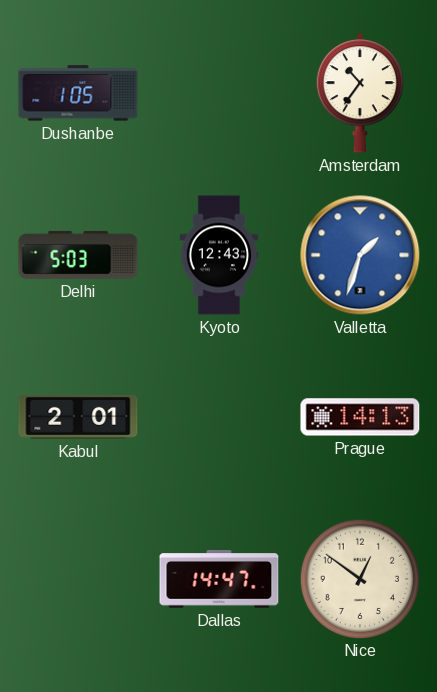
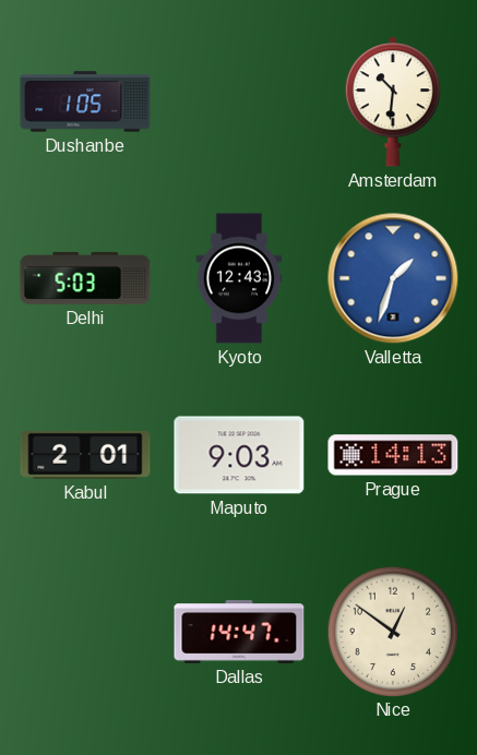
Amsterdam: 10:36 -> 10:31 (393, 101)
Maputo: none -> 9:03 (239, 455)
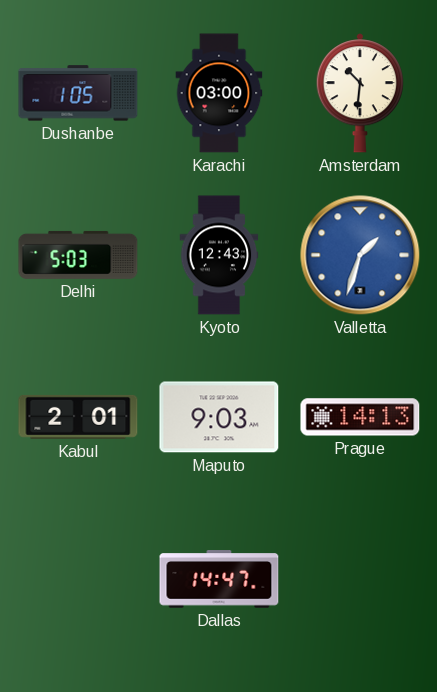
Karachi: none -> 03:00 (219, 93)
Nice: 12:51 -> none (392, 631)
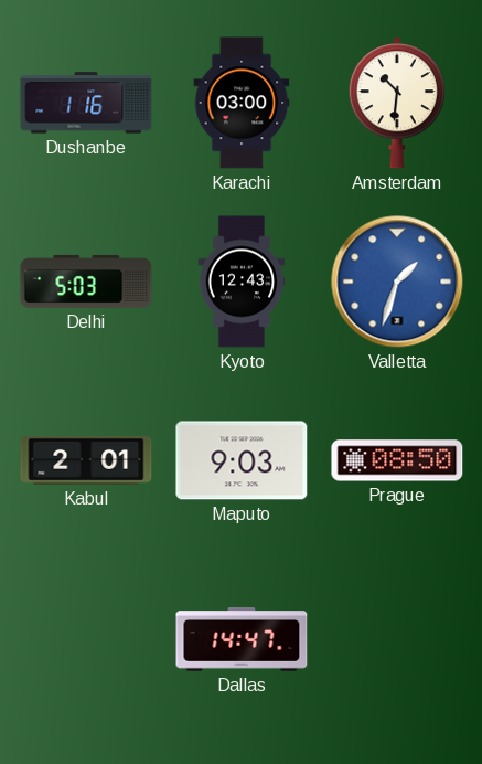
Dushanbe: 1:05 -> 1:16 (86, 103)
Prague: 14:13 -> 08:50 (397, 460)
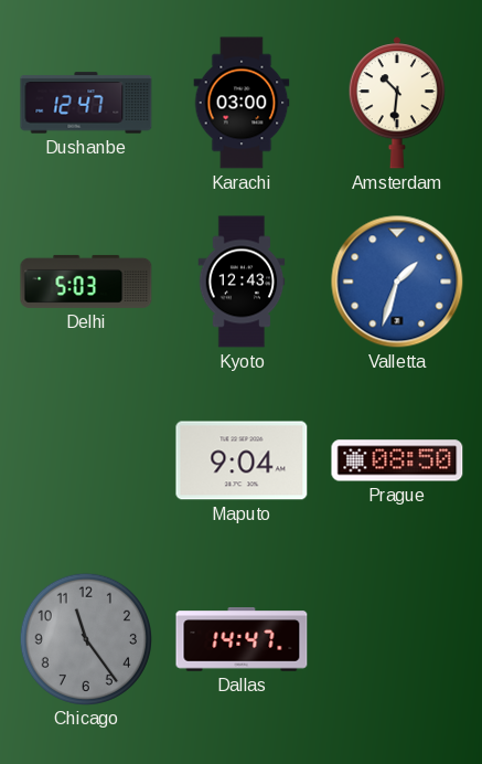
Dushanbe: 1:16 -> 12:47 (86, 103)
Kabul: 2:01 -> none (86, 460)
Maputo: 9:03 -> 9:04 (242, 460)
Chicago: none -> 11:24 (85, 638)
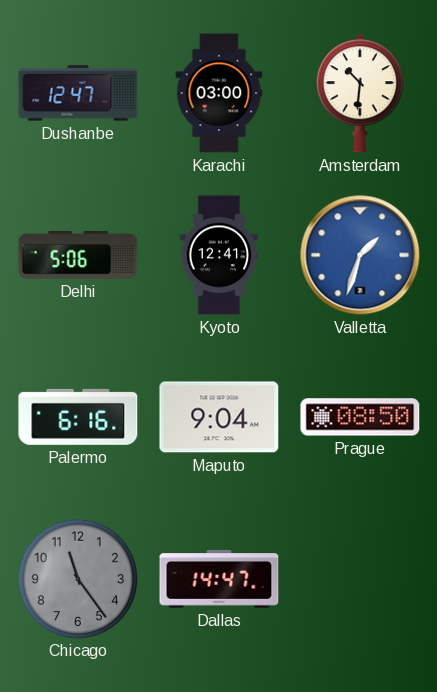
Delhi: 5:03 -> 5:06 (78, 255)
Kyoto: 12:43 -> 12:41 (219, 255)
Palermo: none -> 6:16 (78, 417)
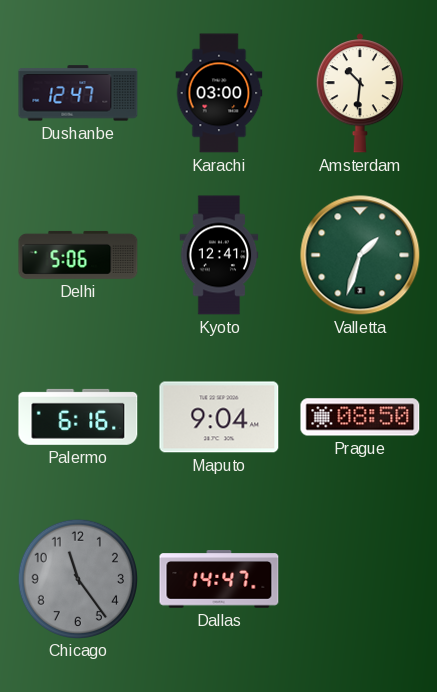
Valletta dial: blue -> green (360, 255)
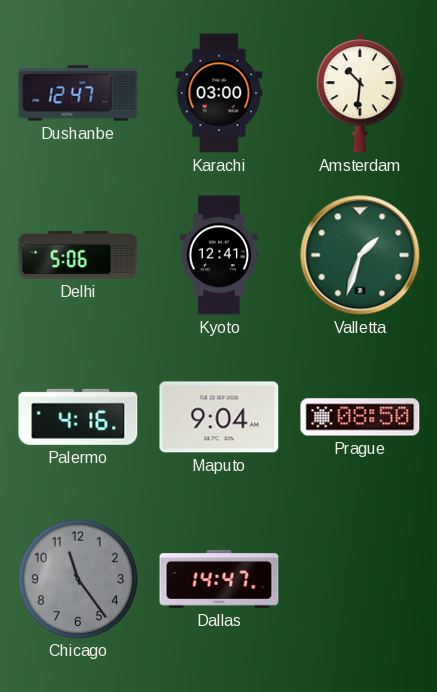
Palermo: 6:16 -> 4:16 (78, 417)
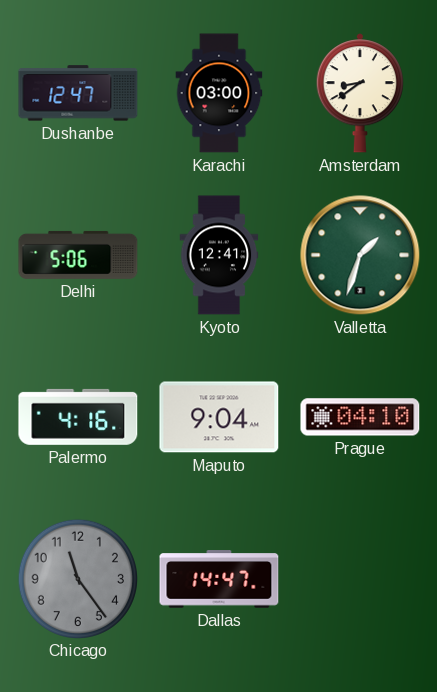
Amsterdam: 10:31 -> 8:39 (360, 93)
Prague: 08:50 -> 04:10 (360, 417)
